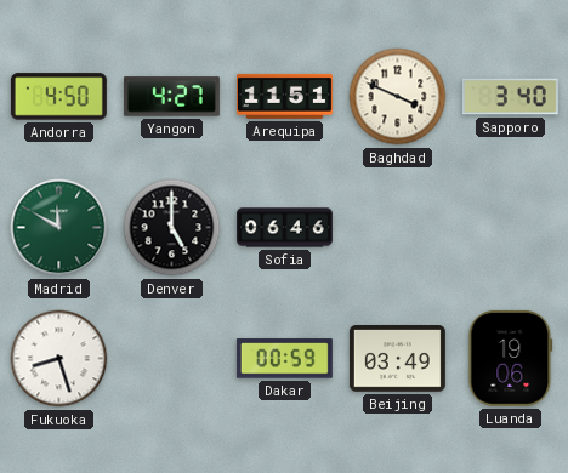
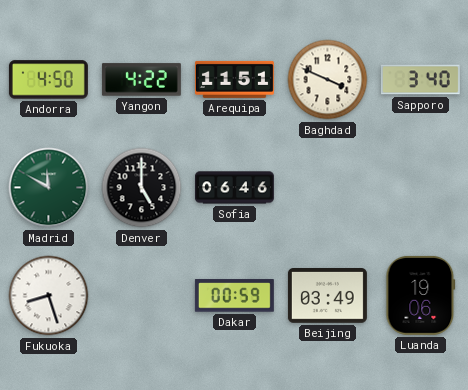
Yangon: 4:27 -> 4:22 (141, 80)
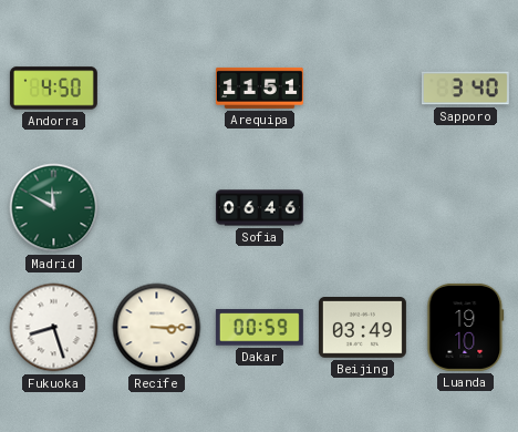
Yangon: 4:22 -> none (141, 80)
Baghdad: 3:49 -> none (328, 80)
Denver: 5:00 -> none (142, 188)
Recife: none -> 3:15 (157, 328)
Luanda: 19:06 -> 19:10 (466, 327)
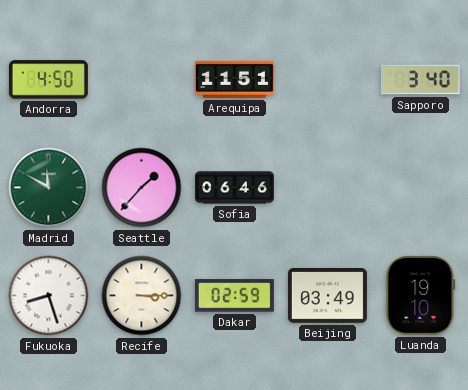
Seattle: none -> 1:37 (142, 188)
Dakar: 00:59 -> 02:59 (234, 296)
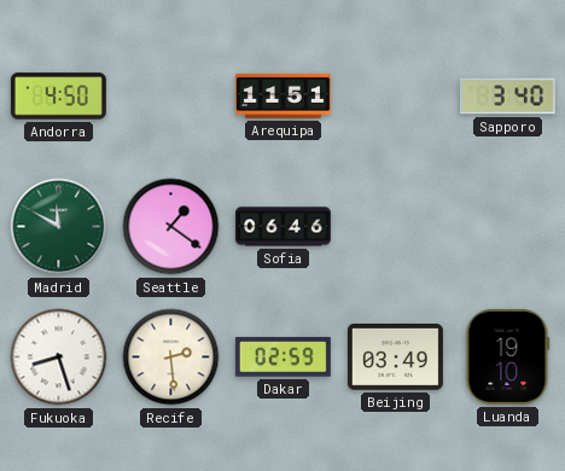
Seattle: 1:37 -> 1:21 (171, 227)
Recife: 3:15 -> 2:29 (171, 357)
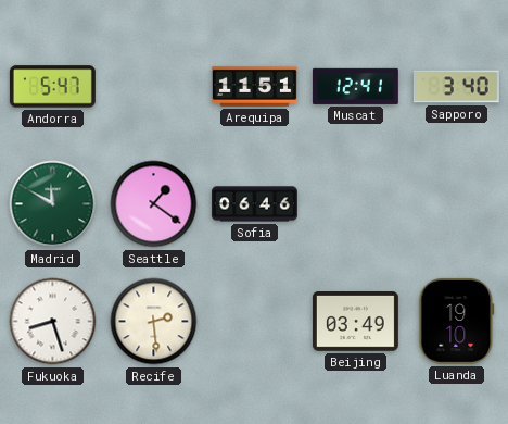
Andorra: 4:50 -> 5:47 (52, 87)
Muscat: none -> 12:41 (355, 86)
Dakar: 02:59 -> none (282, 357)
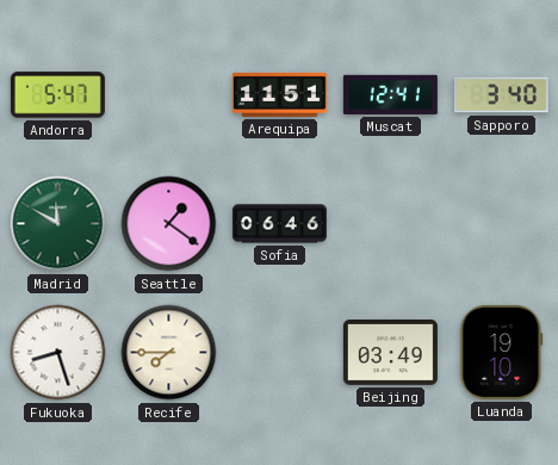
Recife: 2:29 -> 7:45 (169, 353)
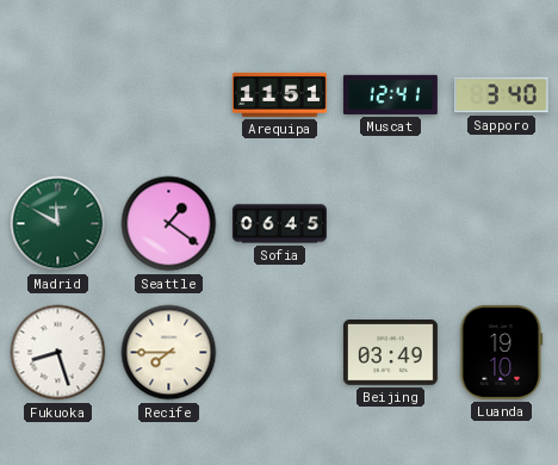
Andorra: 5:47 -> none (57, 95)
Sofia: 06:46 -> 06:45 (279, 224)
